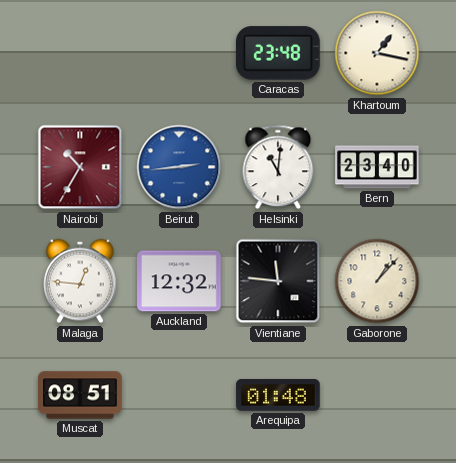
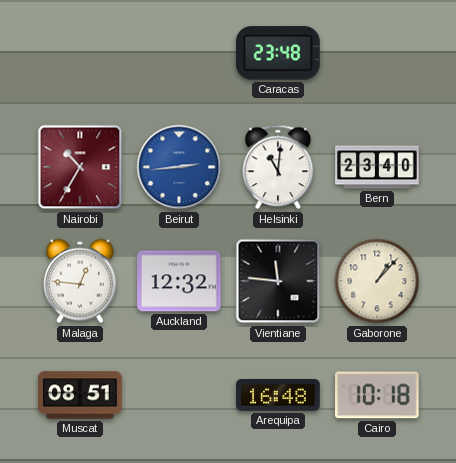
Khartoum: 1:17 -> none (377, 53)
Arequipa: 01:48 -> 16:48 (278, 395)
Cairo: none -> 10:18 (377, 395)
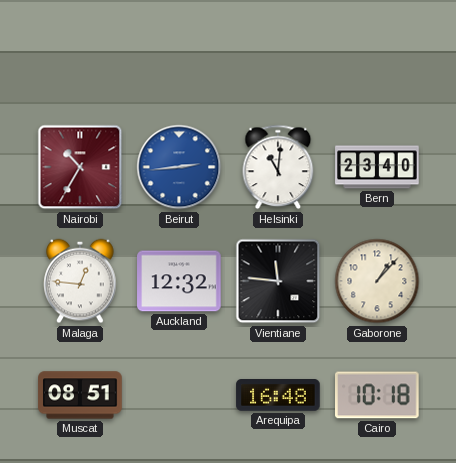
Caracas: 23:48 -> none (279, 53)
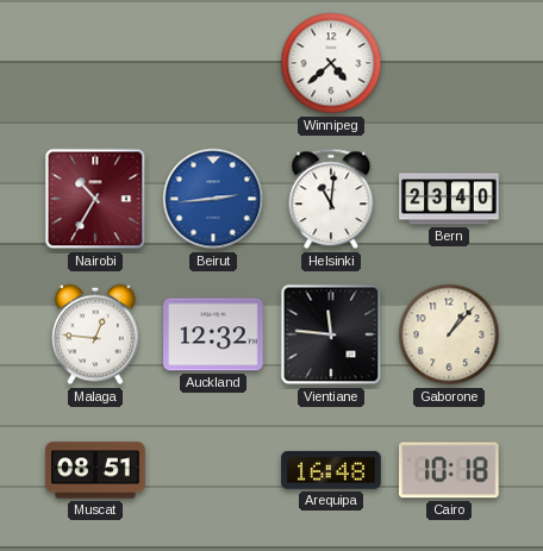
Winnipeg: none -> 4:38 (331, 63)
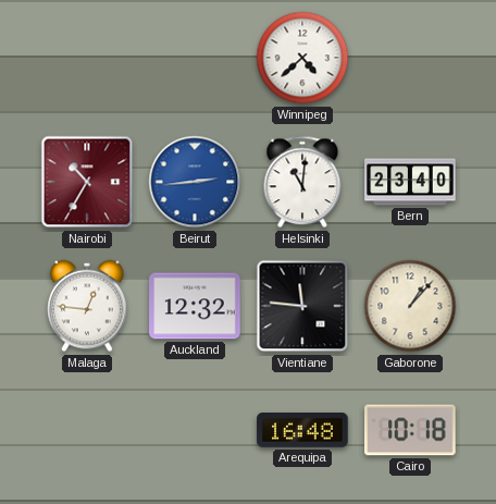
Muscat: 08:51 -> none (95, 470)
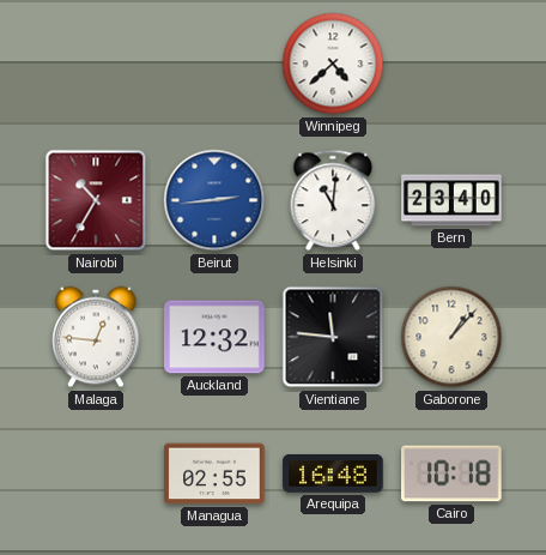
Managua: none -> 02:55 (214, 473)
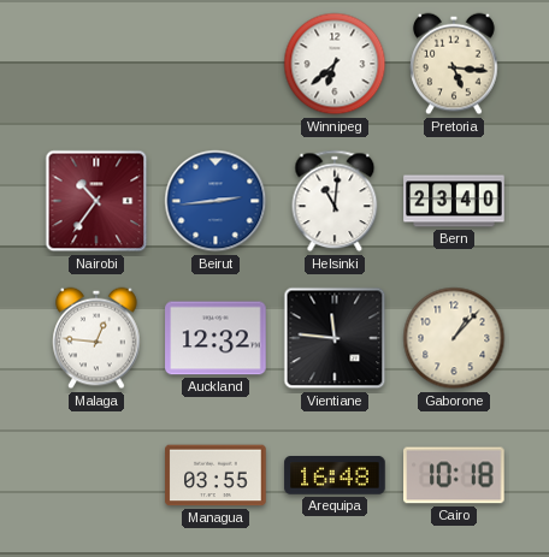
Winnipeg: 4:38 -> 6:38 (335, 64)
Pretoria: none -> 5:16 (454, 64)
Nairobi: 10:35 -> 10:36 (96, 201)
Managua: 02:55 -> 03:55 (216, 475)
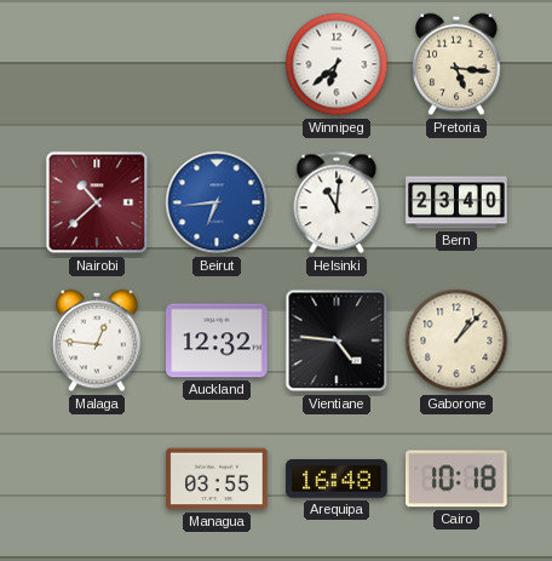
Nairobi: 10:36 -> 10:38 (97, 202)
Beirut: 2:44 -> 6:44 (217, 202)
Vientiane: 11:46 -> 4:46 (337, 340)
